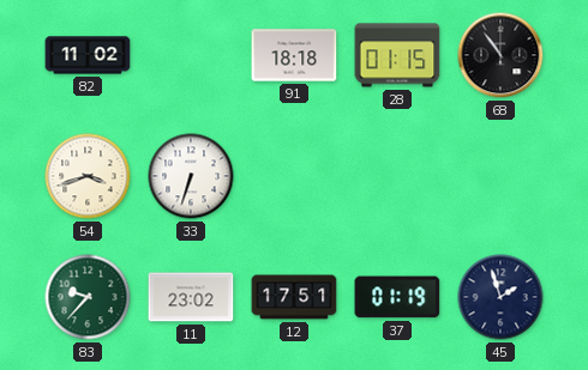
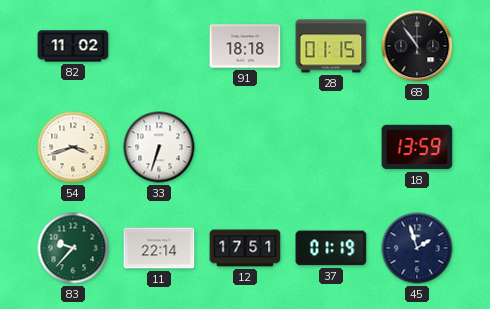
18: none -> 13:59 (417, 147)
11: 23:02 -> 22:14 (159, 248)
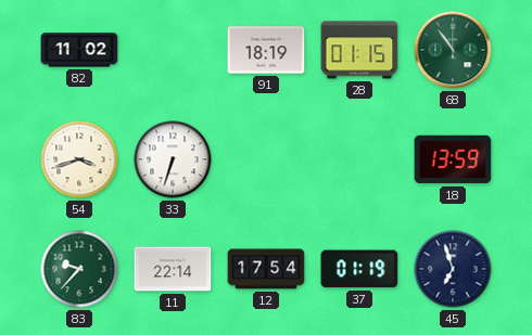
91: 18:18 -> 18:19 (266, 50)
68 dial: black -> green (453, 50)
12: 17:51 -> 17:54 (266, 269)
45: 1:57 -> 6:57 (453, 269)
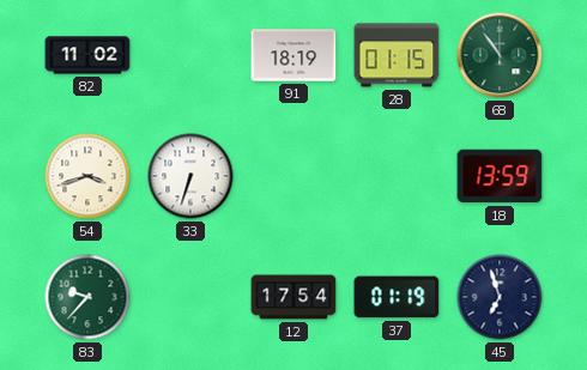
11: 22:14 -> none (173, 269)
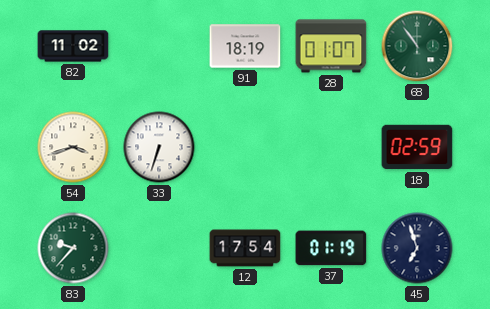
28: 01:15 -> 01:07 (331, 46)
18: 13:59 -> 02:59 (417, 147)
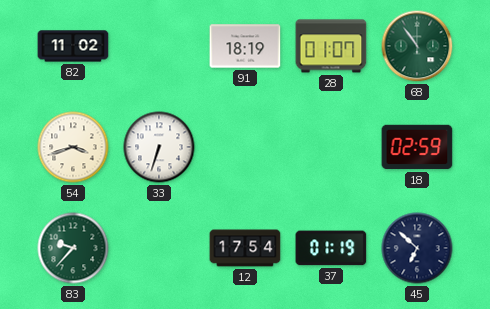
45: 6:57 -> 6:52 (417, 248)
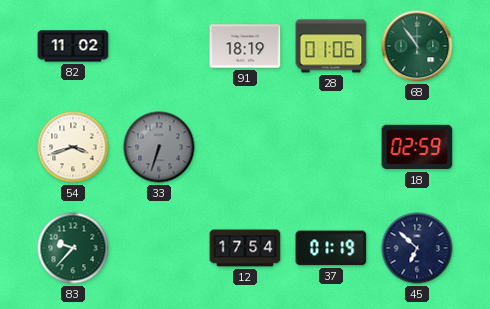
28: 01:07 -> 01:06 (331, 46)
33 dial: white -> grey (159, 147)
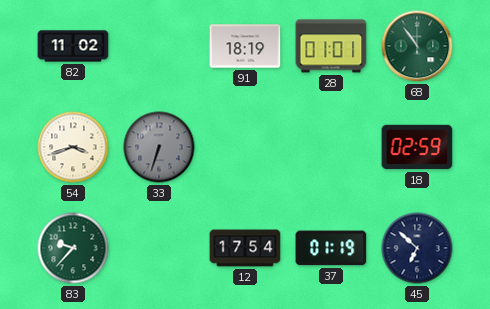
28: 01:06 -> 01:01 (331, 46)
